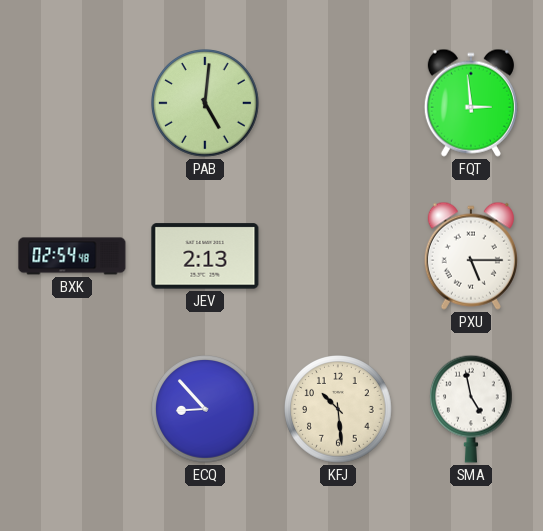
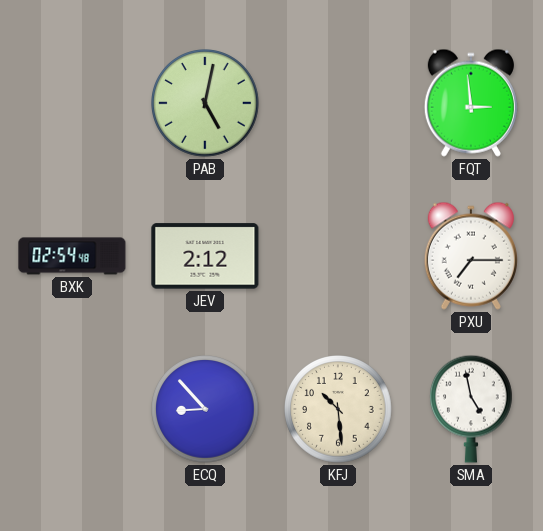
PAB: 5:01 -> 5:02 (206, 104)
JEV: 2:13 -> 2:12 (205, 256)
PXU: 5:15 -> 7:15 (471, 256)
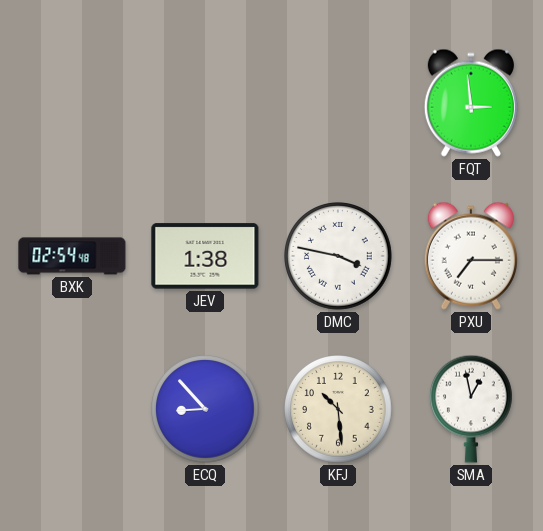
PAB: 5:02 -> none (206, 104)
JEV: 2:12 -> 1:38 (205, 256)
DMC: none -> 3:47 (339, 257)
SMA: 4:58 -> 12:58 (472, 409)
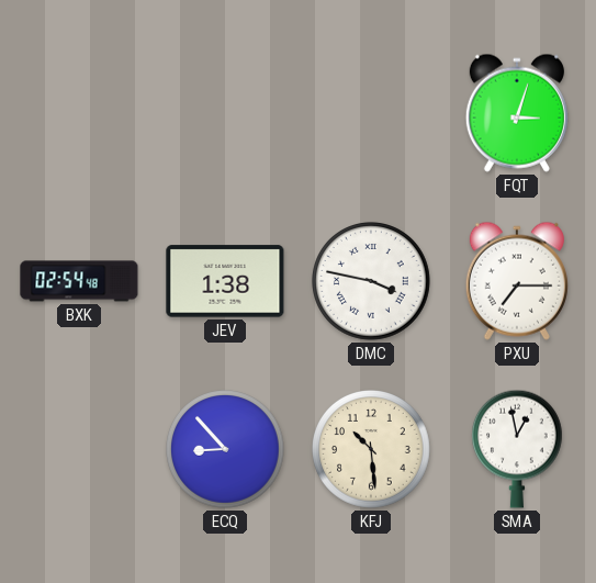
FQT: 2:59 -> 3:03 (517, 113)
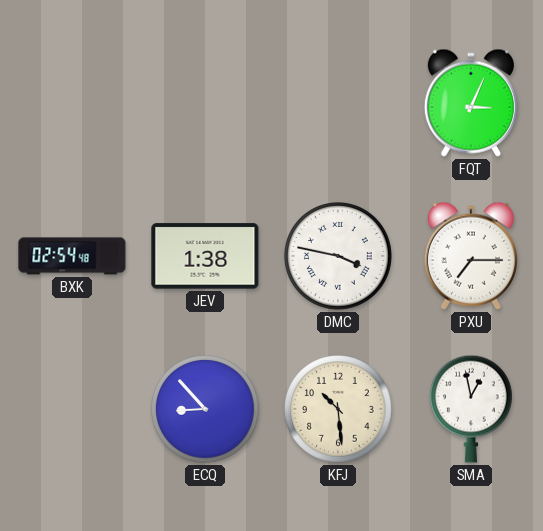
FQT: 3:03 -> 3:04 (471, 103)
